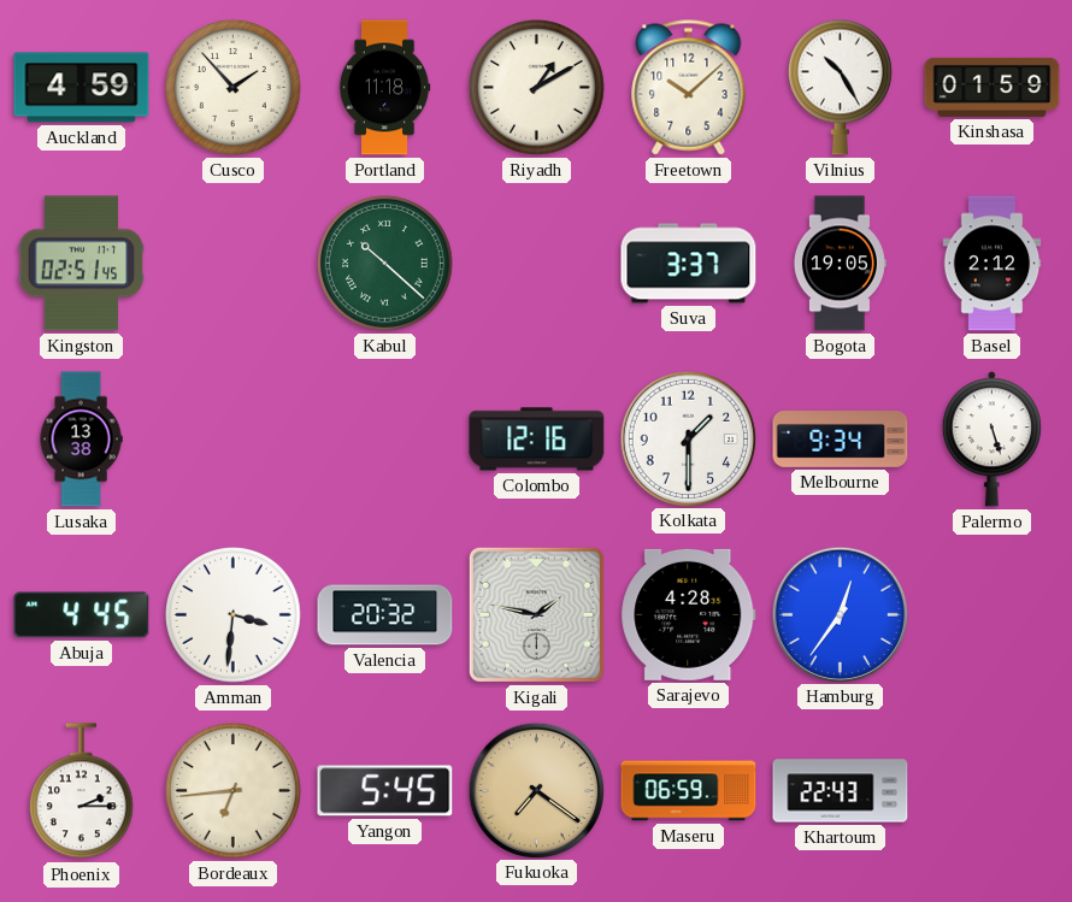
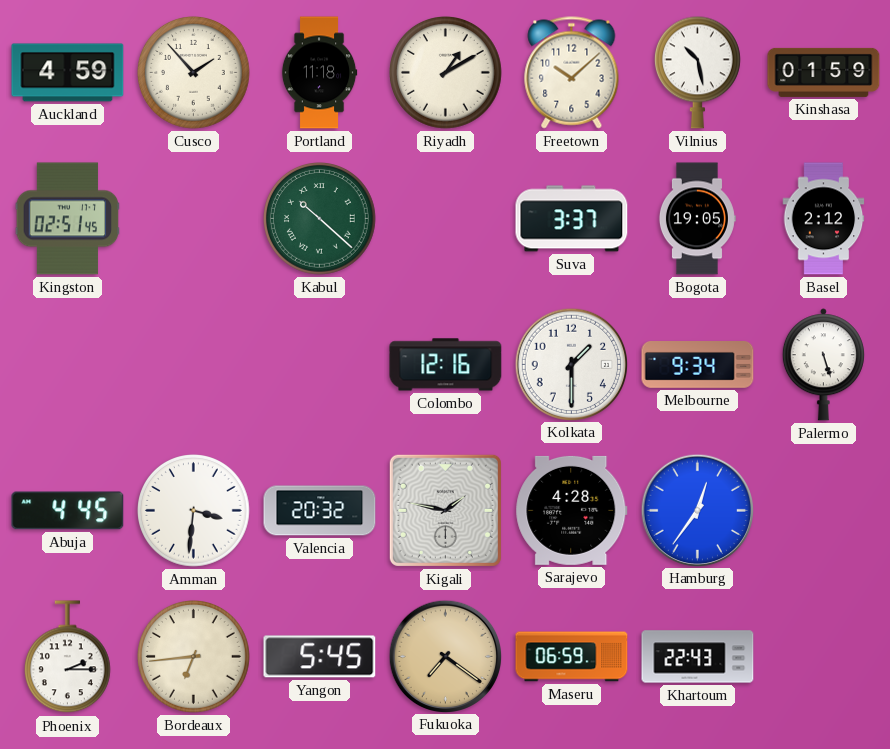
Vilnius: 10:25 -> 10:28 (697, 72)
Lusaka: 13:38 -> none (81, 440)
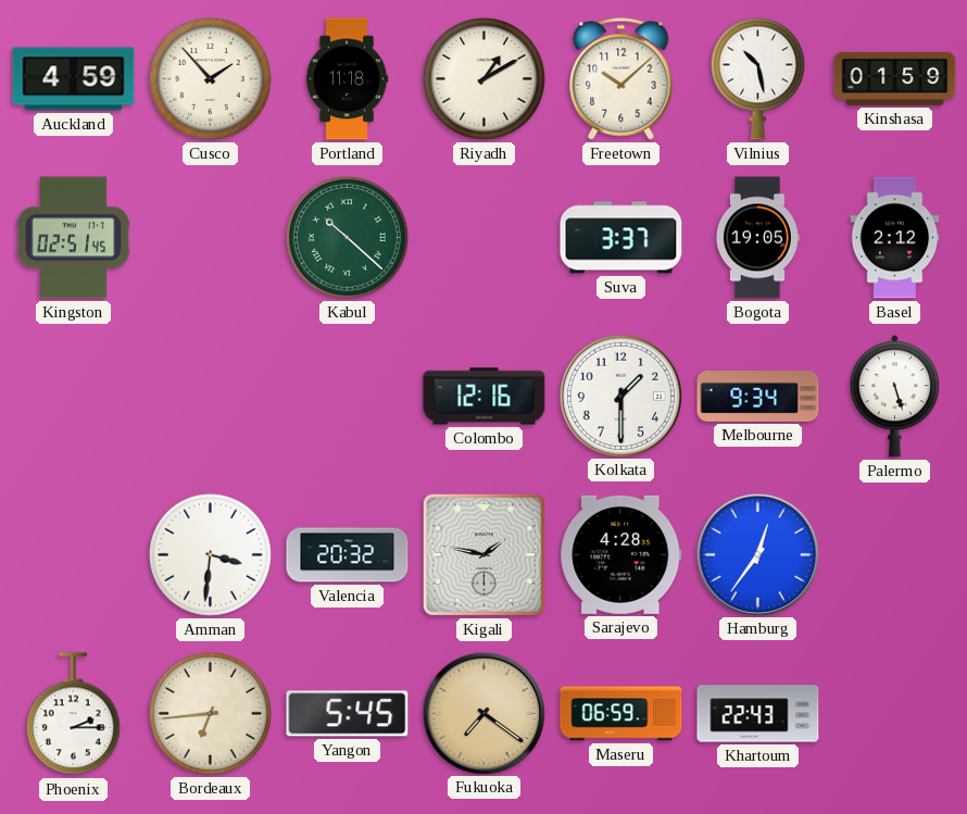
Abuja: 4:45 -> none (68, 511)
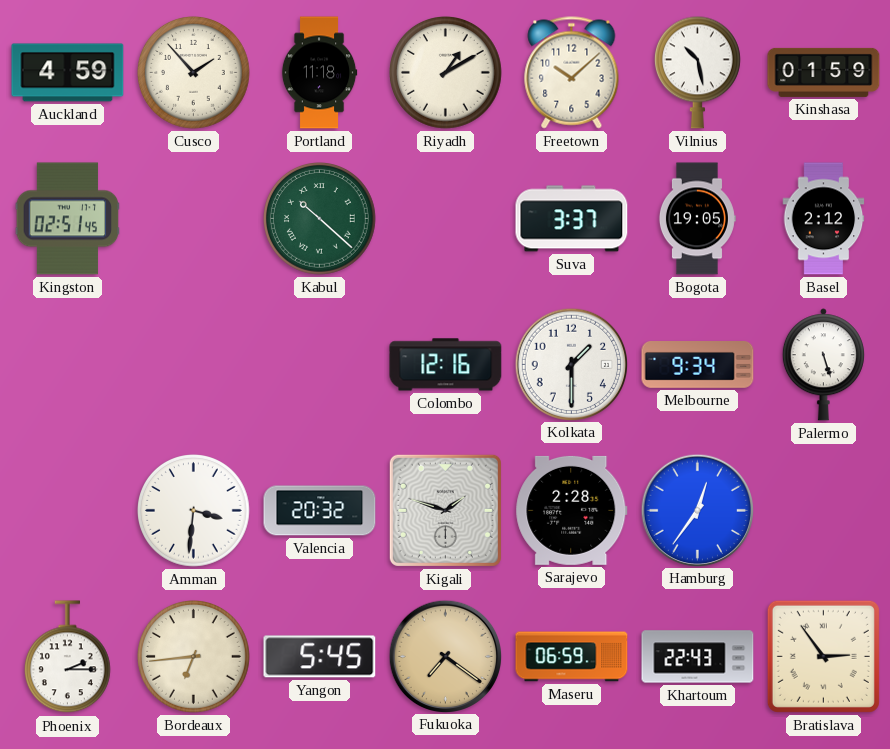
Kigali: 1:47 -> 1:48 (445, 510)
Sarajevo: 4:28 -> 2:28 (572, 510)
Bratislava: none -> 2:54 (823, 656)
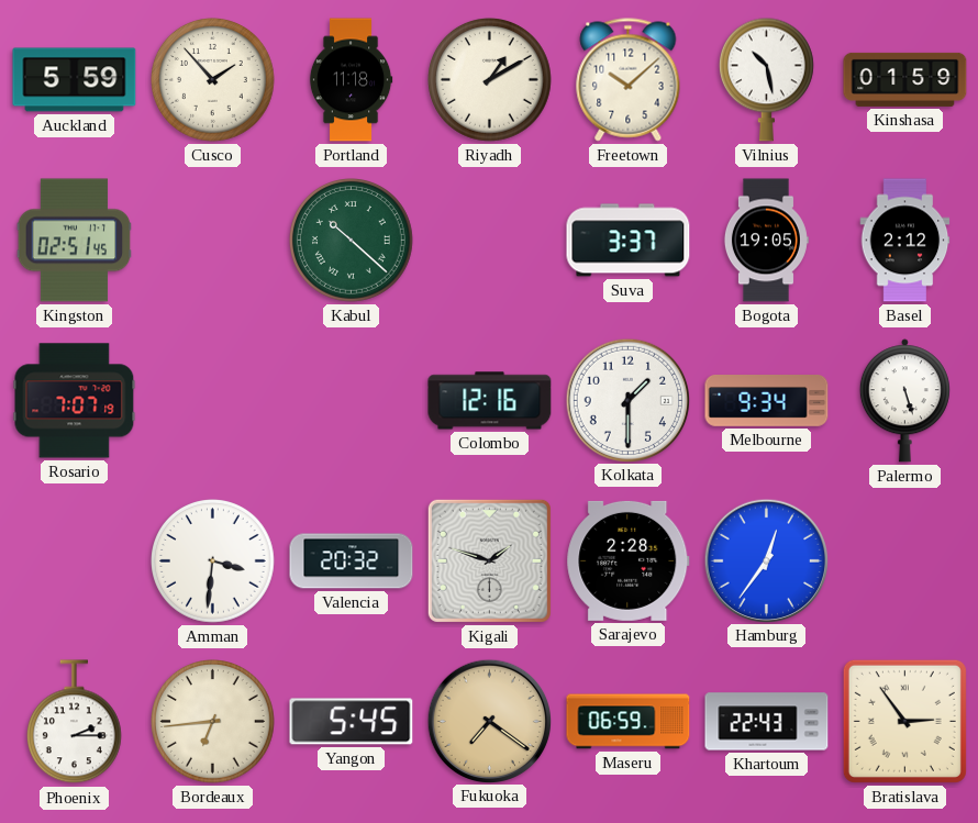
Auckland: 4:59 -> 5:59 (75, 80)
Rosario: none -> 7:07 (75, 401)
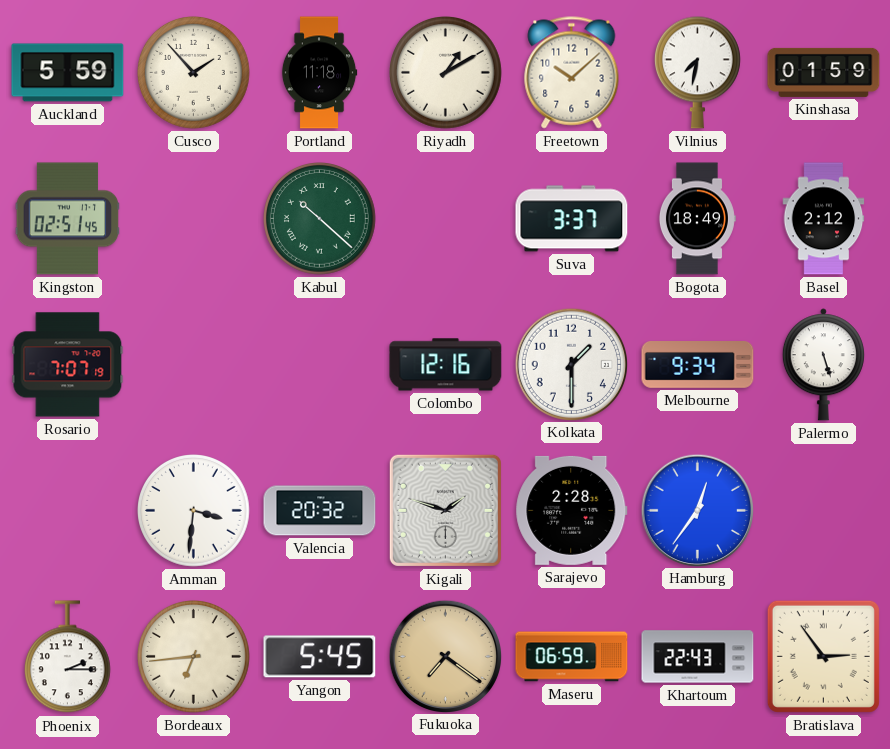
Vilnius: 10:28 -> 7:32 (697, 72)
Bogota: 19:05 -> 18:49 (697, 219)
